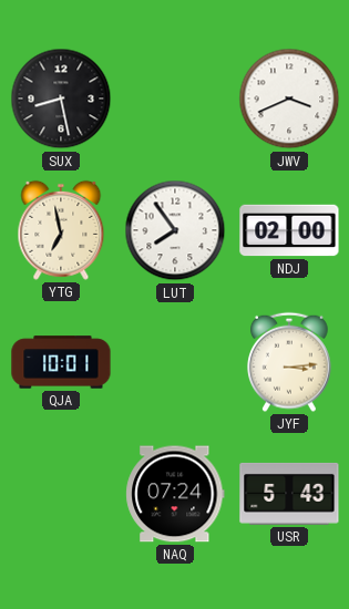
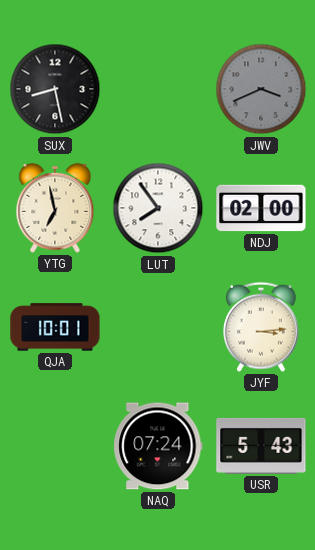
JWV dial: white -> grey (261, 89)
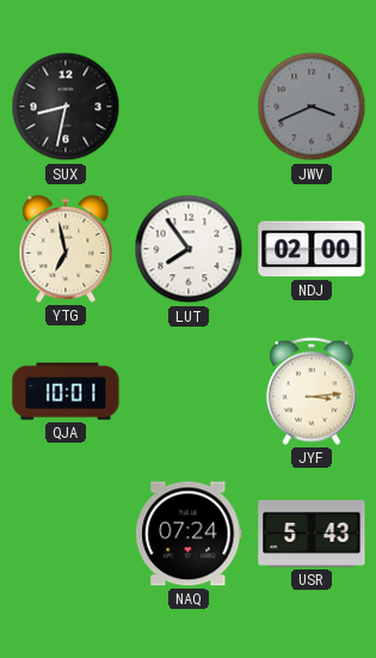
SUX: 8:28 -> 8:32 (66, 106)
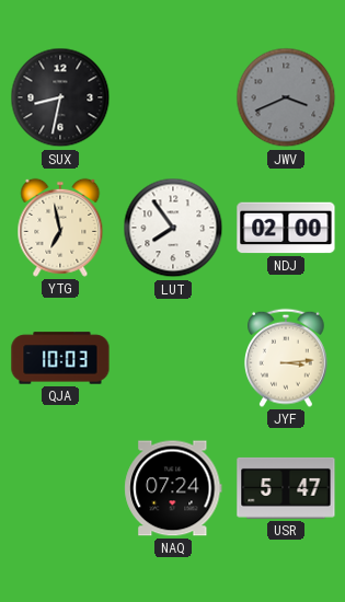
QJA: 10:01 -> 10:03 (60, 358)
USR: 5:43 -> 5:47 (286, 488)
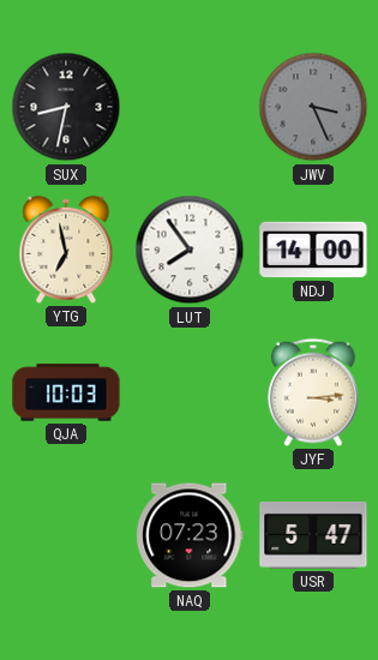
JWV: 3:41 -> 3:26 (313, 107)
NDJ: 02:00 -> 14:00 (313, 250)
NAQ: 07:24 -> 07:23 (190, 535)
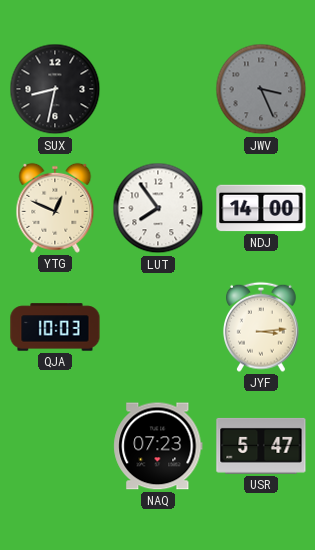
YTG: 6:58 -> 12:49 (55, 208)
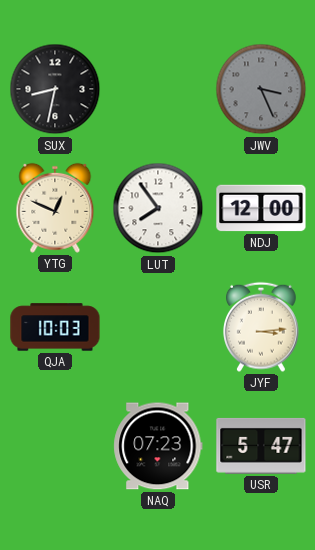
NDJ: 14:00 -> 12:00 (261, 208)
